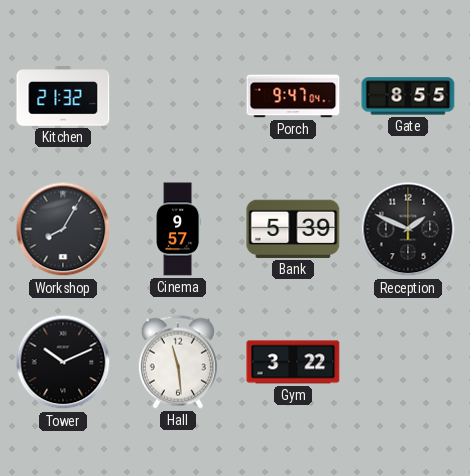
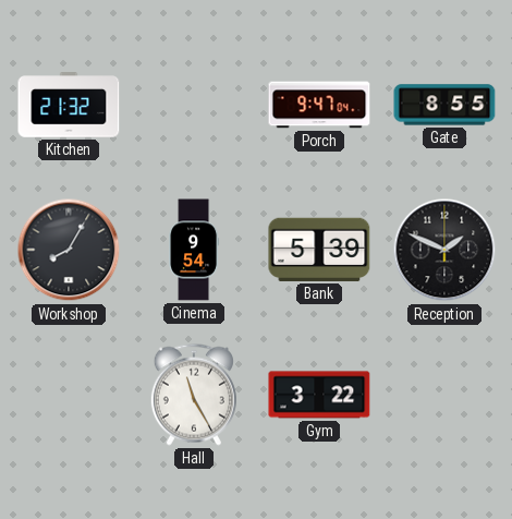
Cinema: 9:57 -> 9:54 (194, 250)
Tower: 10:11 -> none (63, 362)
Hall: 11:29 -> 11:25 (194, 395)
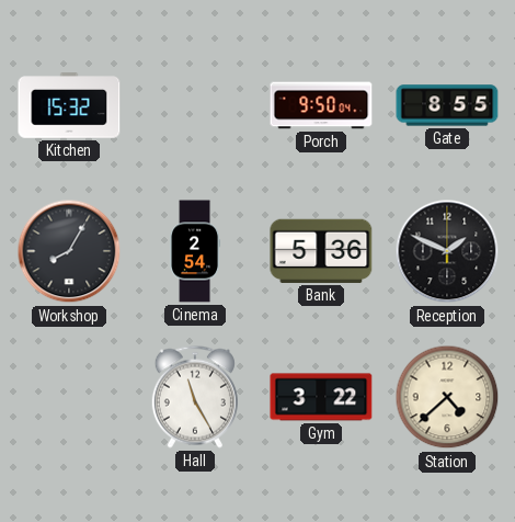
Kitchen: 21:32 -> 15:32 (69, 105)
Porch: 9:47 -> 9:50 (321, 105)
Cinema: 9:54 -> 2:54 (195, 251)
Bank: 5:39 -> 5:36 (321, 251)
Station: none -> 4:38 (447, 397)
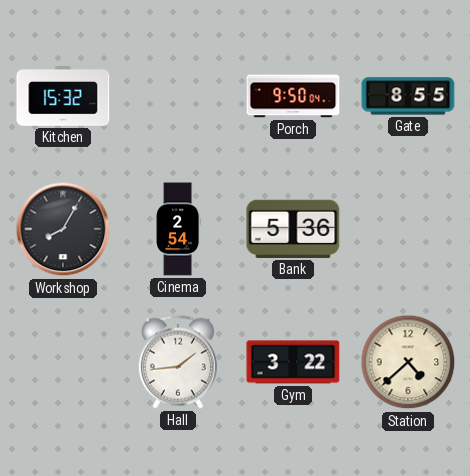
Reception: 1:49 -> none (447, 251)
Hall: 11:25 -> 1:44 (178, 362)
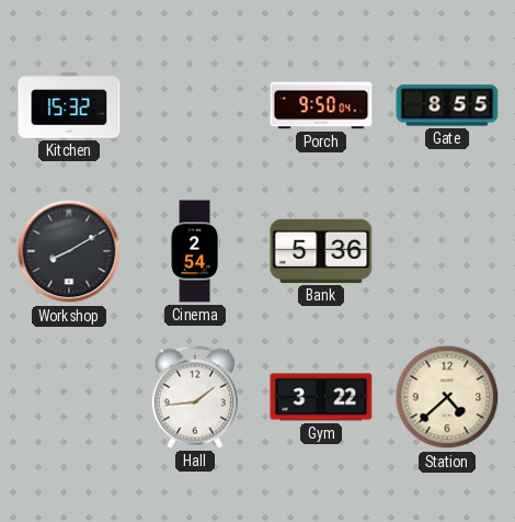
Workshop: 8:05 -> 8:10 (69, 251)
